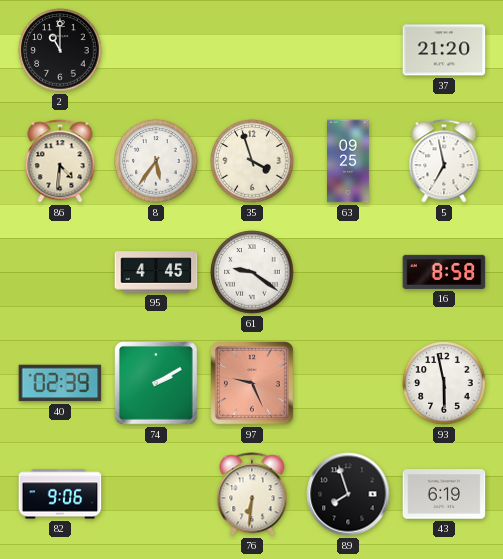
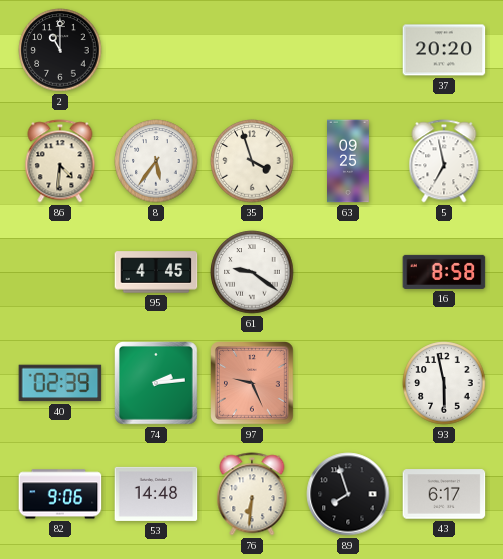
37: 21:20 -> 20:20 (444, 50)
74: 2:10 -> 2:14 (157, 384)
53: none -> 14:48 (156, 494)
43: 6:19 -> 6:17 (444, 494)
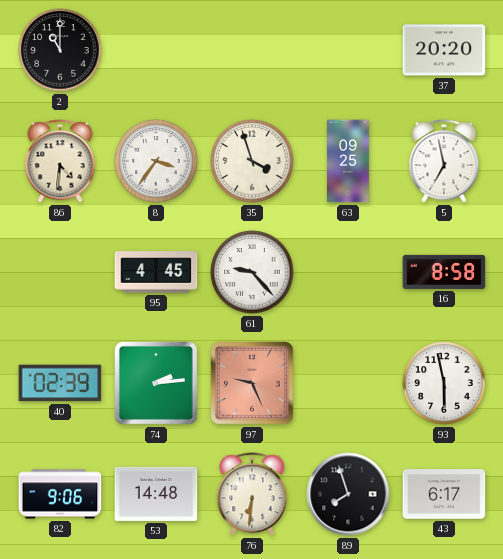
8: 5:36 -> 3:36 (156, 161)
61: 9:21 -> 9:23 (252, 272)
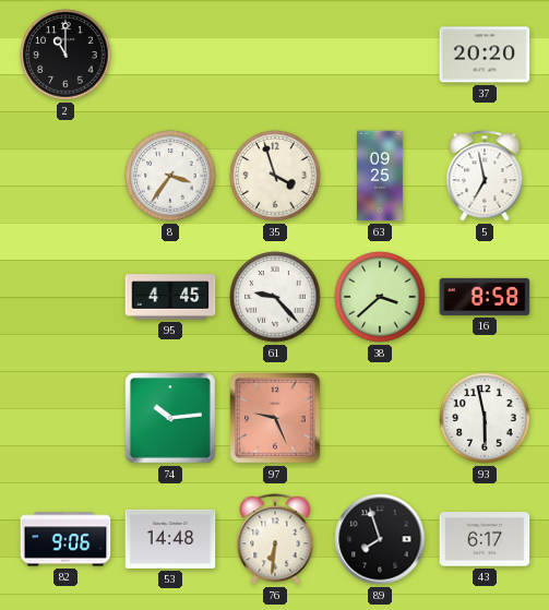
86: 4:31 -> none (60, 161)
38: none -> 3:38 (380, 297)
40: 02:39 -> none (60, 383)
74: 2:14 -> 10:14 (171, 419)
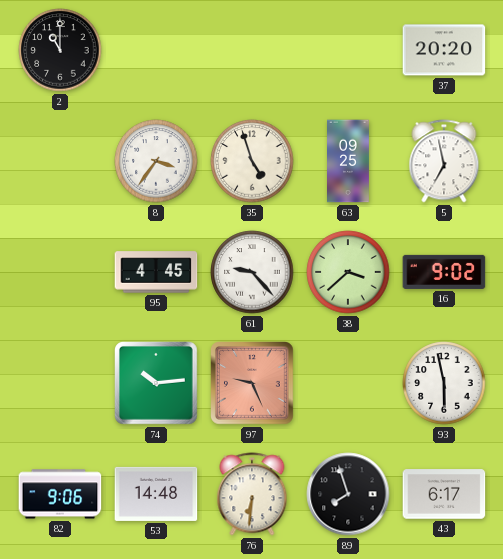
35: 3:57 -> 4:57 (252, 161)
16: 8:58 -> 9:02 (444, 272)
